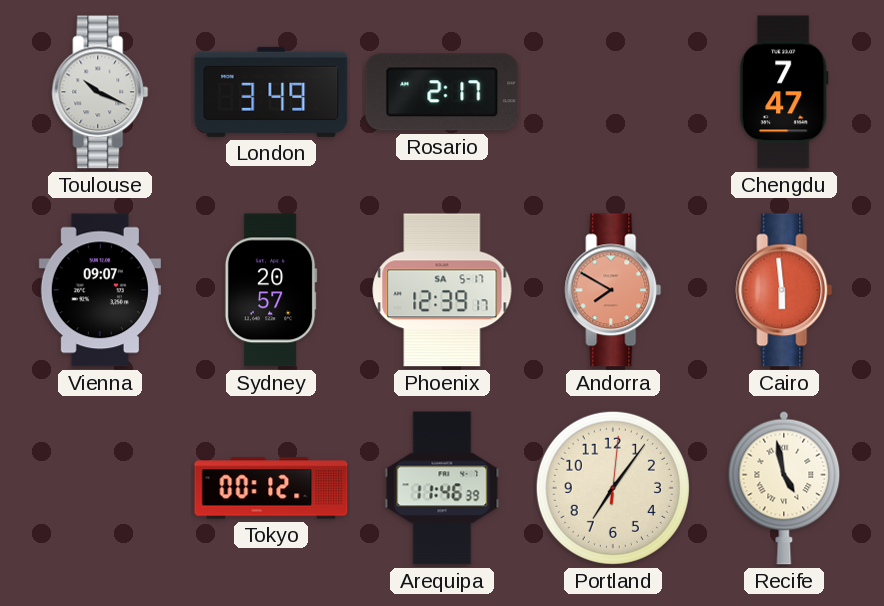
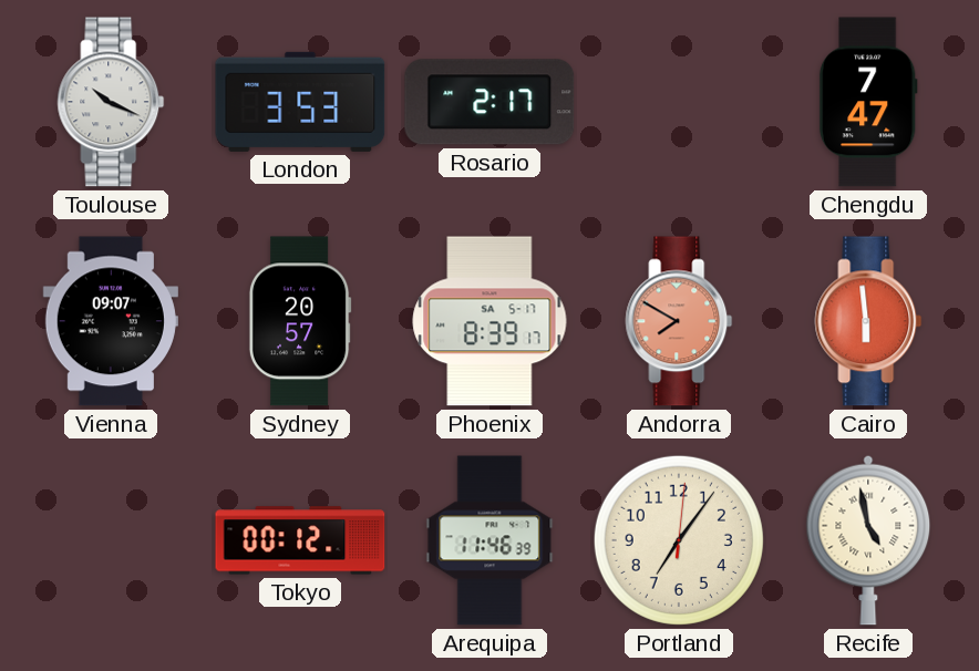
London: 3:49 -> 3:53 (300, 102)
Phoenix: 12:39 -> 8:39 (489, 321)
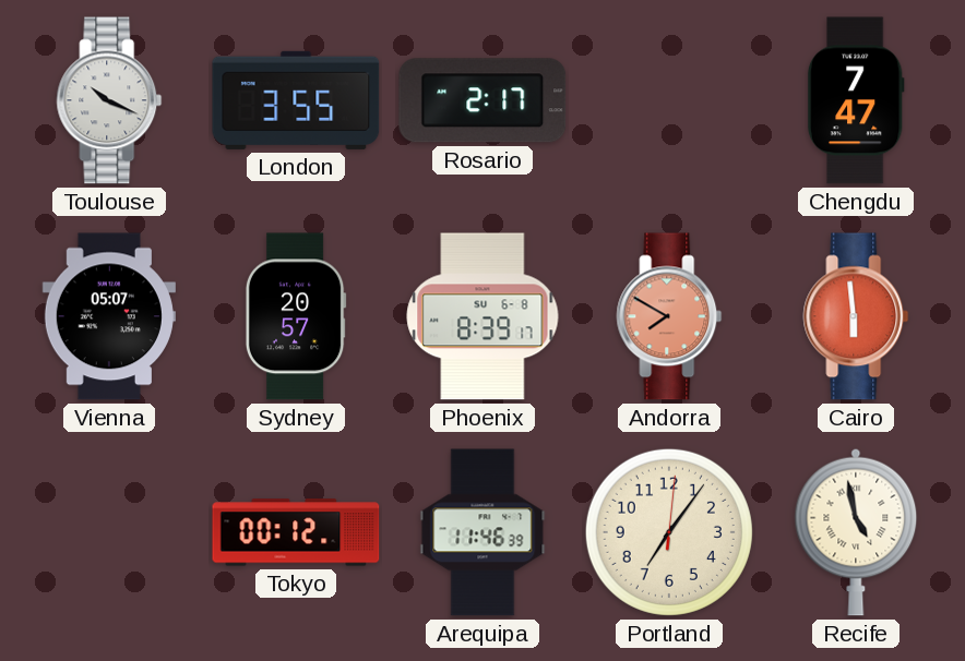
London: 3:53 -> 3:55 (296, 100)
Vienna: 09:07 -> 05:07 (109, 316)
Phoenix date: SA 5-17 -> SU 6-8 (482, 316)
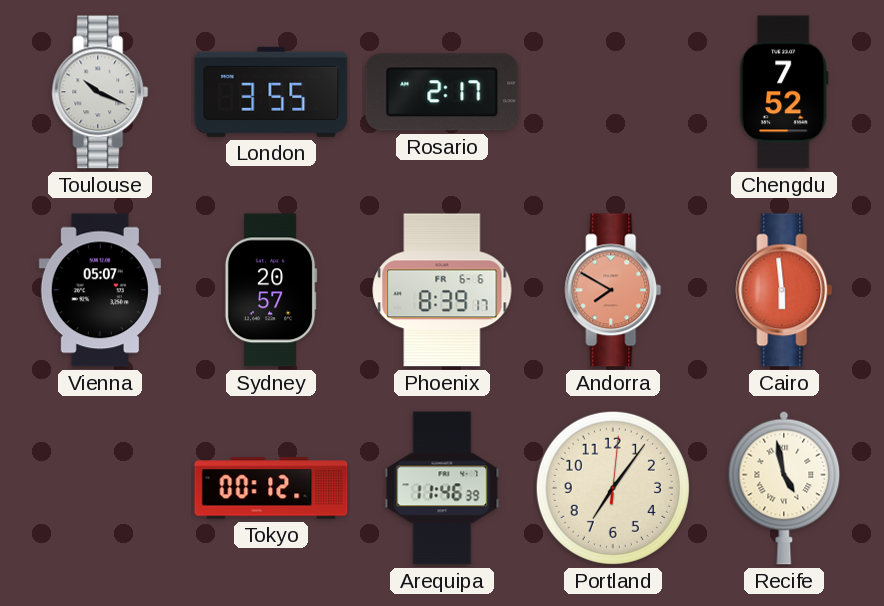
Chengdu: 7:47 -> 7:52 (784, 92)
Phoenix date: SU 6-8 -> FR 6-6 (442, 290)
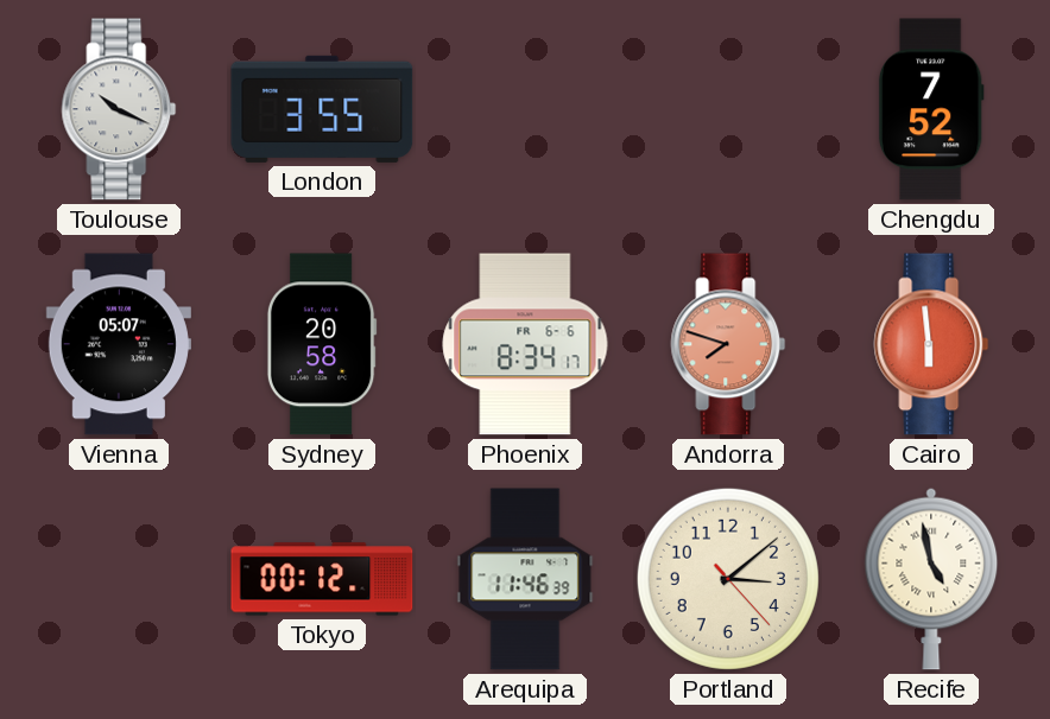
Rosario: 2:17 -> none (442, 92)
Sydney: 20:57 -> 20:58 (322, 344)
Phoenix: 8:39 -> 8:34 (525, 344)
Andorra: 7:50 -> 7:48 (728, 344)
Portland: 7:06 -> 3:08 (728, 579)
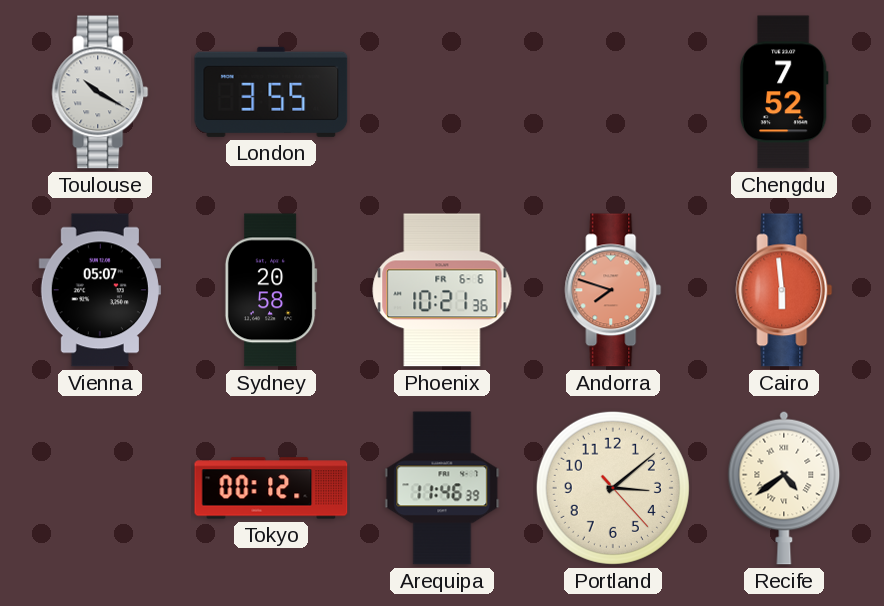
Toulouse: 10:19 -> 10:20 (100, 92)
Phoenix: 8:34 -> 10:21 (442, 290)
Recife: 4:58 -> 4:39 (784, 488)
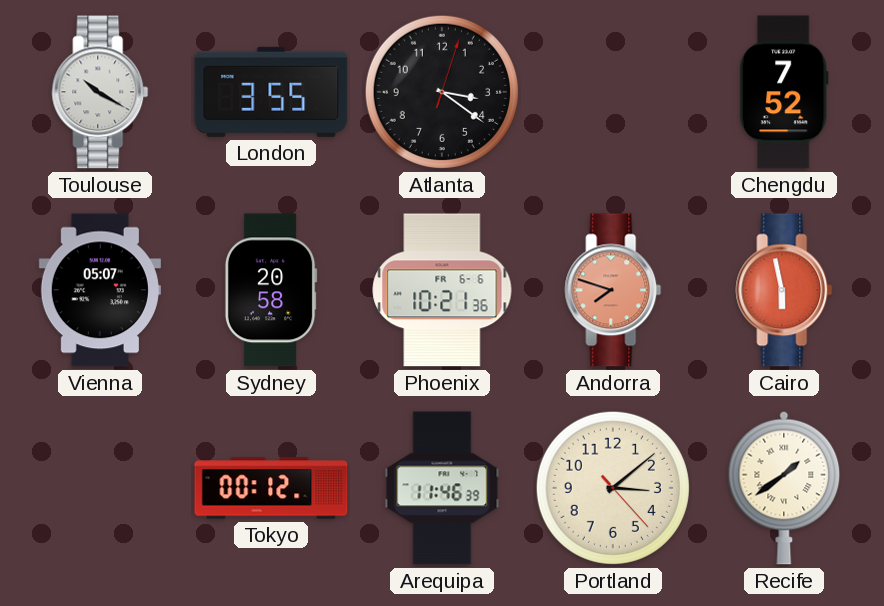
Atlanta: none -> 3:21 (442, 92)
Cairo: 5:59 -> 5:58 (784, 290)
Recife: 4:39 -> 1:39 (784, 488)
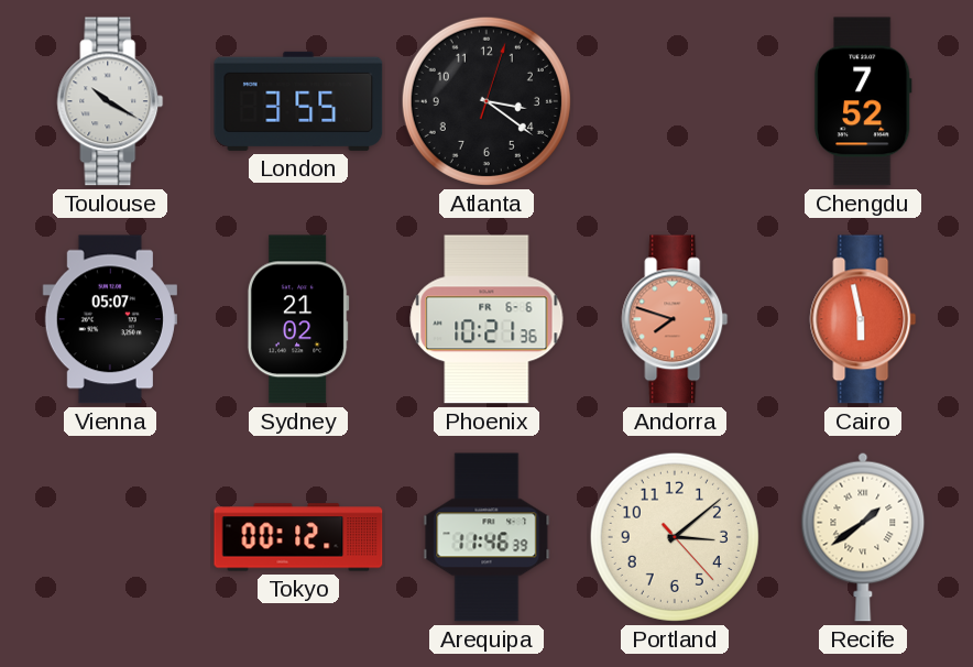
Sydney: 20:58 -> 21:02 (298, 319)
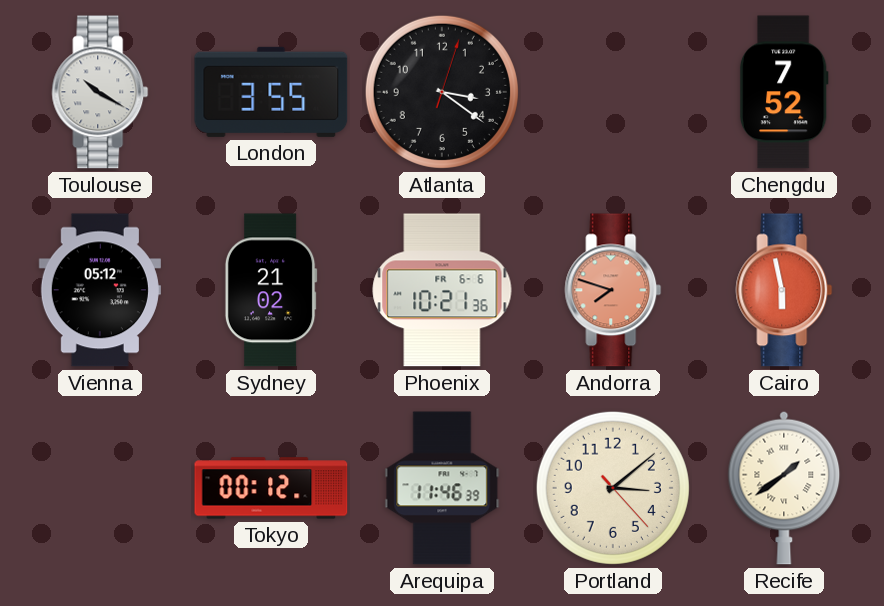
Vienna: 05:07 -> 05:12 (100, 290)
